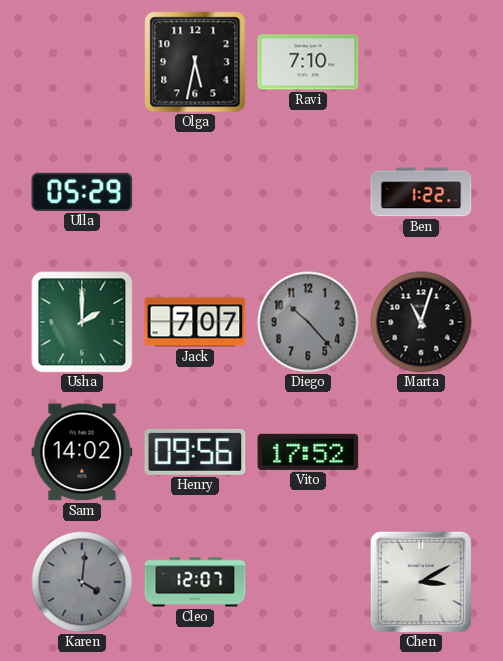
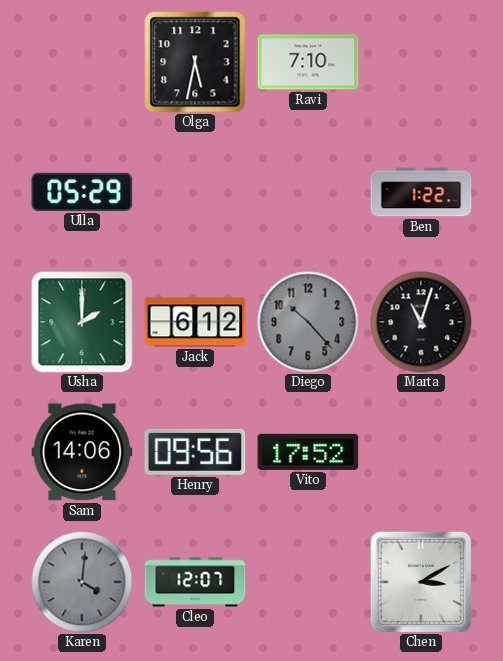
Jack: 7:07 -> 6:12 (195, 322)
Sam: 14:02 -> 14:06 (82, 452)
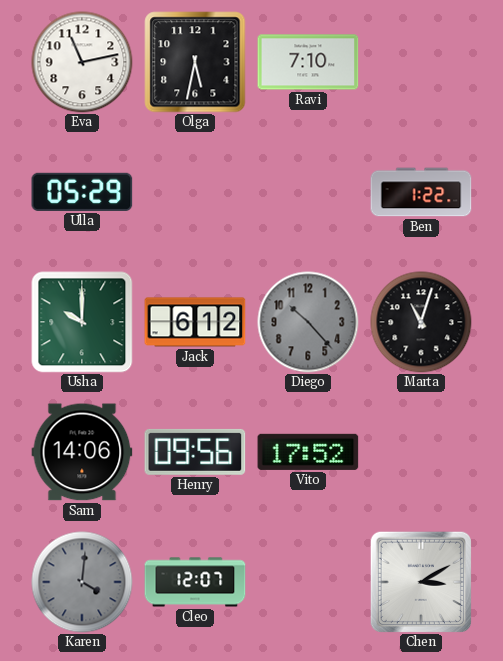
Eva: none -> 11:13 (82, 62)
Usha: 2:00 -> 10:00 (82, 322)
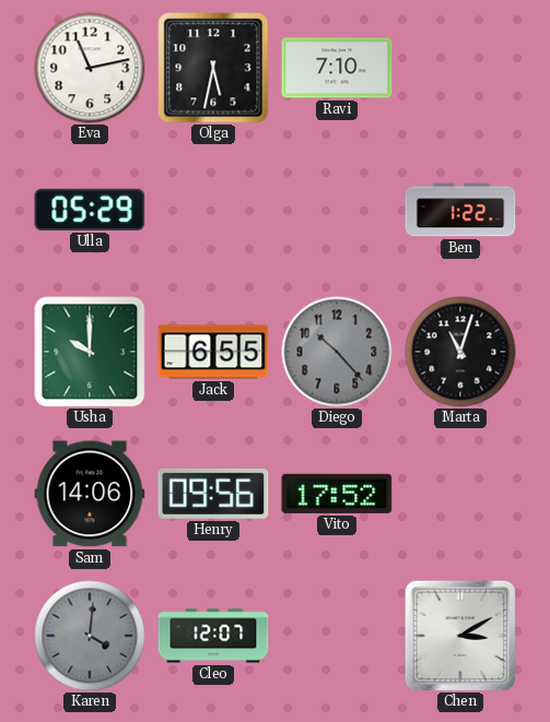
Jack: 6:12 -> 6:55 (213, 352)
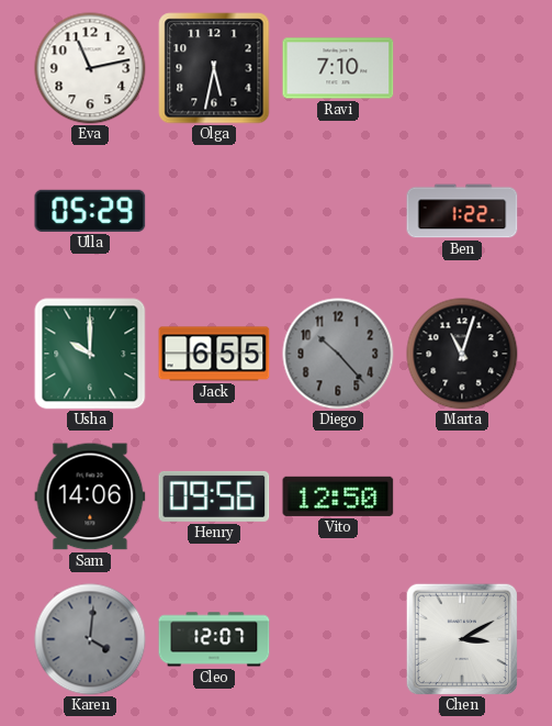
Vito: 17:52 -> 12:50 (338, 496)
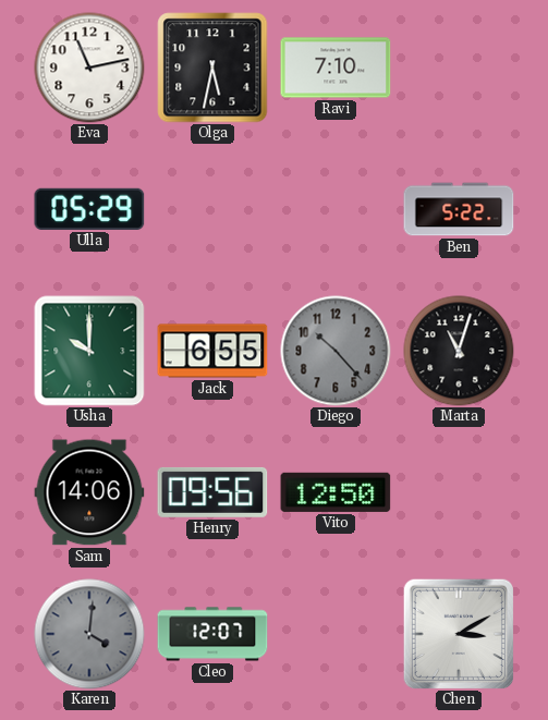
Ben: 1:22 -> 5:22 (459, 209)
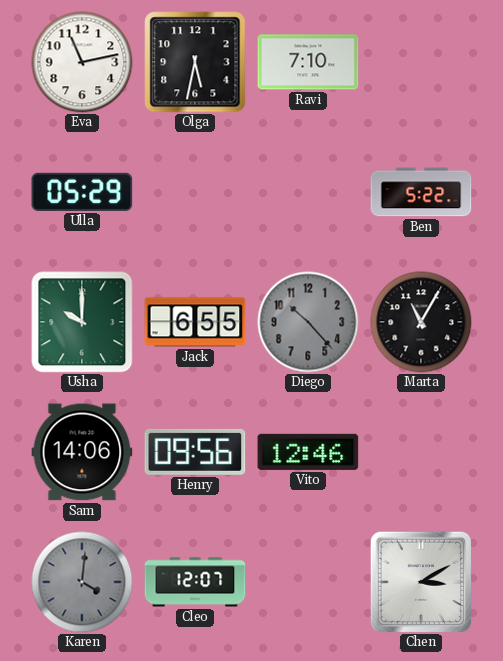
Marta: 11:03 -> 11:05 (421, 322)
Vito: 12:50 -> 12:46 (308, 452)
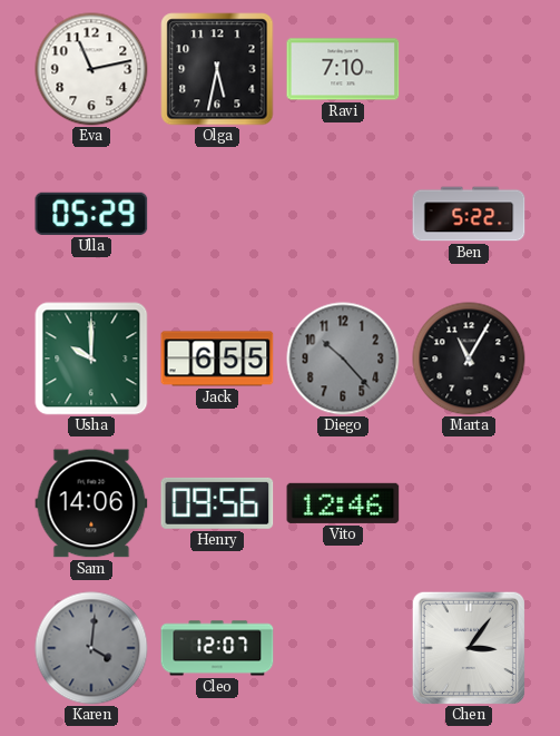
Chen: 3:10 -> 3:06 (469, 648)
